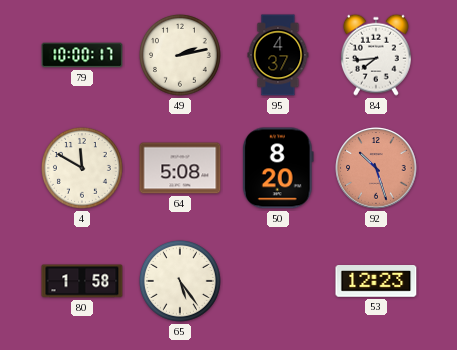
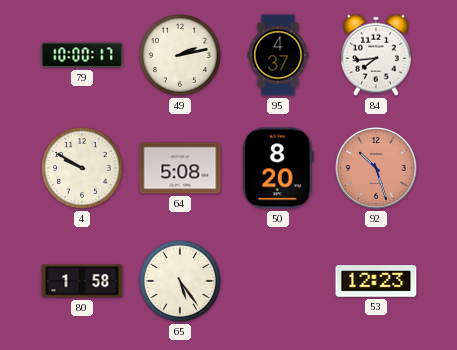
4: 11:50 -> 9:50 (82, 168)
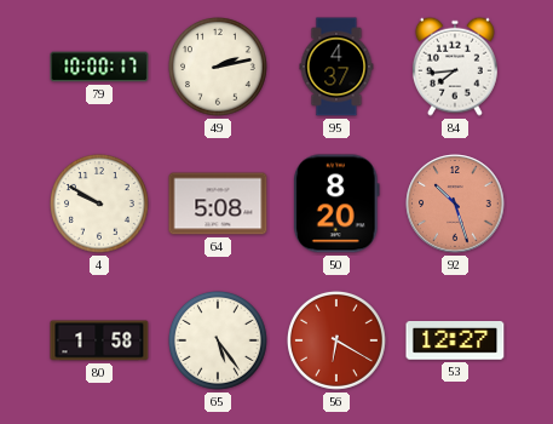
56: none -> 6:20 (336, 340)
53: 12:23 -> 12:27 (455, 342)
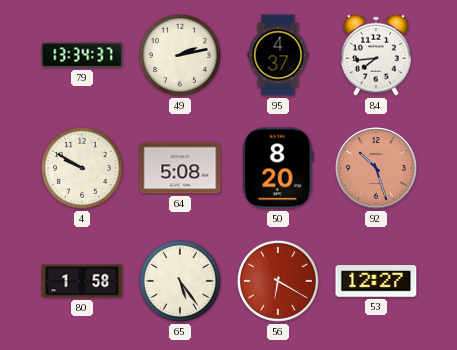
79: 10:00 -> 13:34 (82, 55)
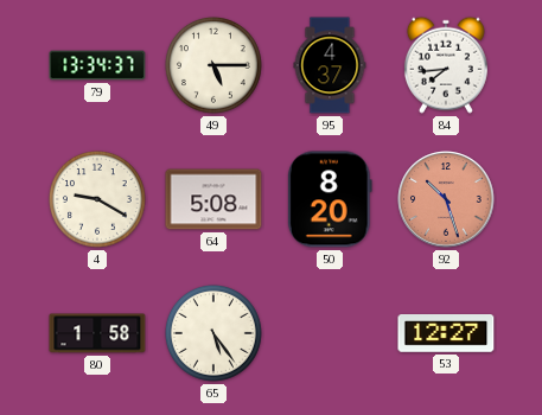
49: 2:13 -> 5:15 (213, 65)
4: 9:50 -> 9:20 (97, 199)
56: 6:20 -> none (278, 281)
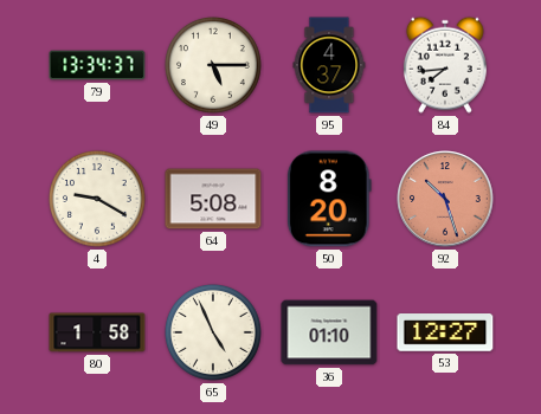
65: 5:24 -> 4:56 (213, 332)
36: none -> 01:10 (329, 332)
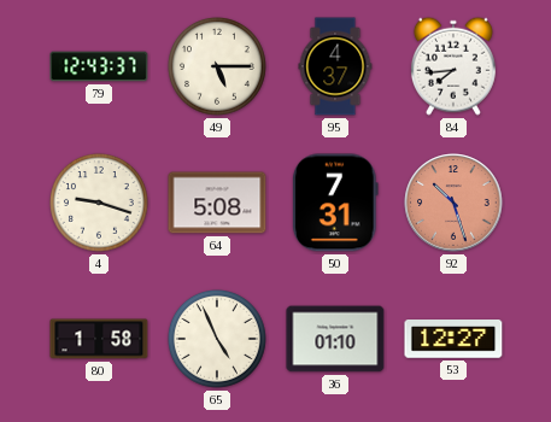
79: 13:34 -> 12:43 (99, 66)
4: 9:20 -> 9:18 (99, 203)
50: 8:20 -> 7:31 (335, 203)
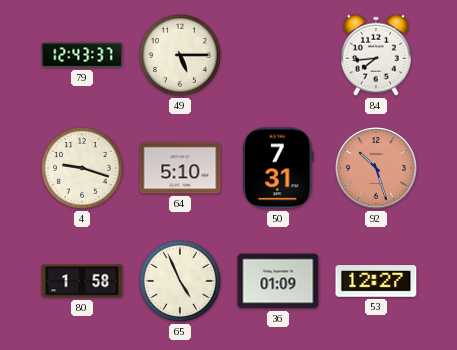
95: 4:37 -> none (335, 66)
64: 5:08 -> 5:10 (180, 168)
36: 01:10 -> 01:09 (278, 281)
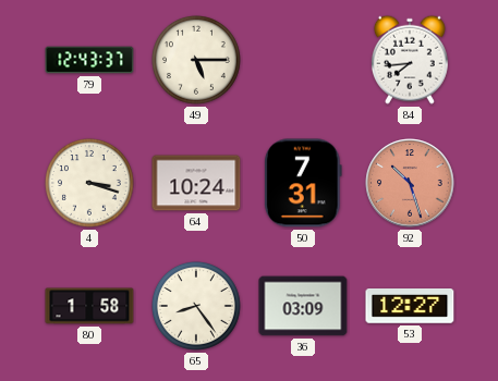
4: 9:18 -> 3:18 (89, 183)
64: 5:10 -> 10:24 (196, 183)
65: 4:56 -> 8:24 (196, 306)
36: 01:09 -> 03:09 (303, 306)
